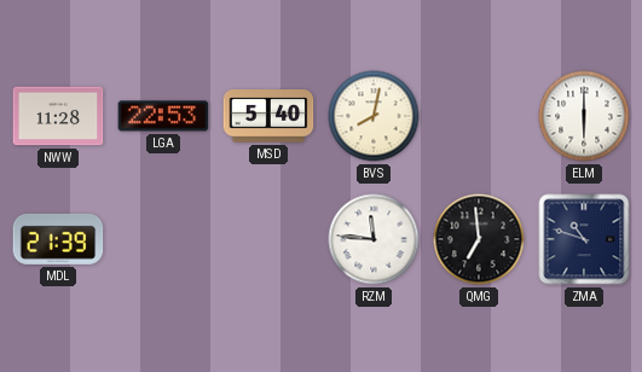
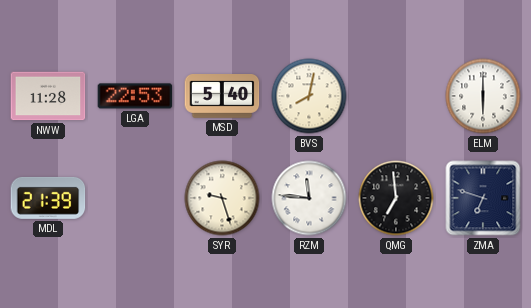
SYR: none -> 9:27 (222, 198)
ZMA: 10:48 -> 6:48 (483, 198)
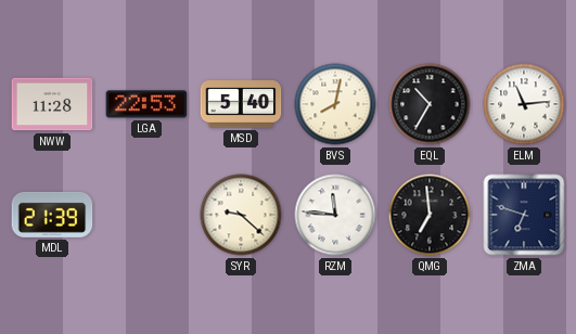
EQL: none -> 10:35 (430, 104)
ELM: 6:00 -> 11:14 (524, 104)
SYR: 9:27 -> 9:22 (241, 215)
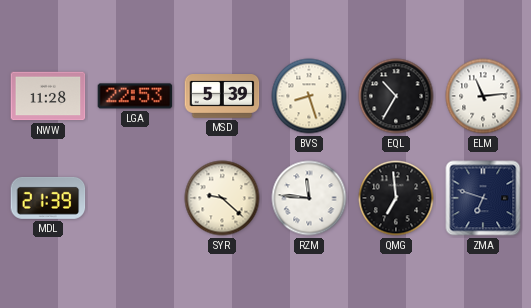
MSD: 5:40 -> 5:39 (222, 97)
BVS: 8:02 -> 8:27 (309, 96)
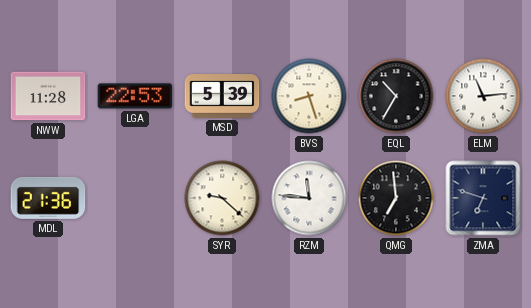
MDL: 21:39 -> 21:36 (48, 198)
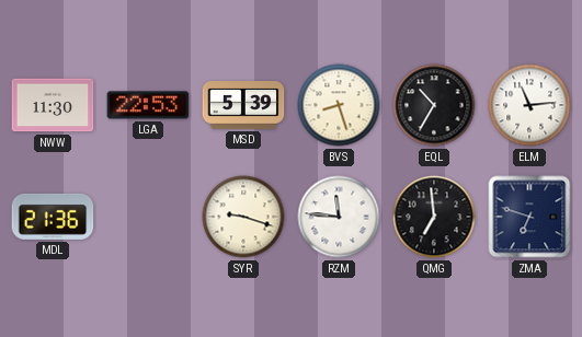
NWW: 11:28 -> 11:30 (53, 105)
SYR: 9:22 -> 9:18 (243, 217)
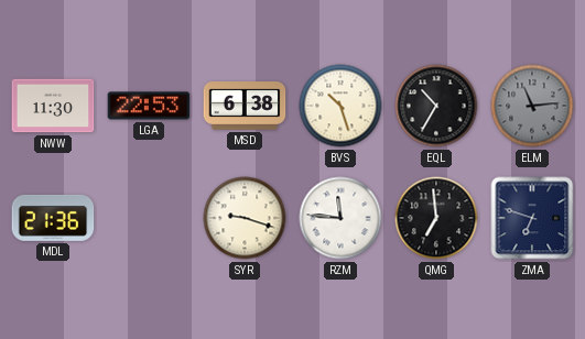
MSD: 5:39 -> 6:38 (245, 107)
BVS: 8:27 -> 10:27 (340, 106)
ELM dial: white -> grey (532, 106)
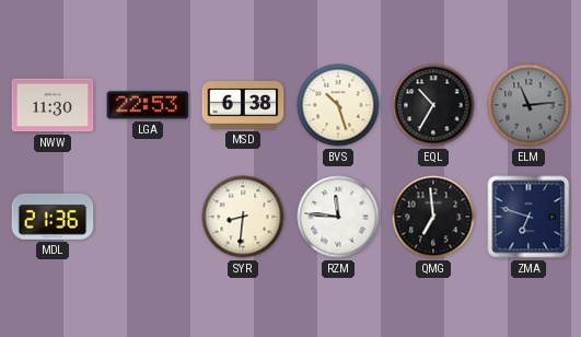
SYR: 9:18 -> 8:31 (243, 217)
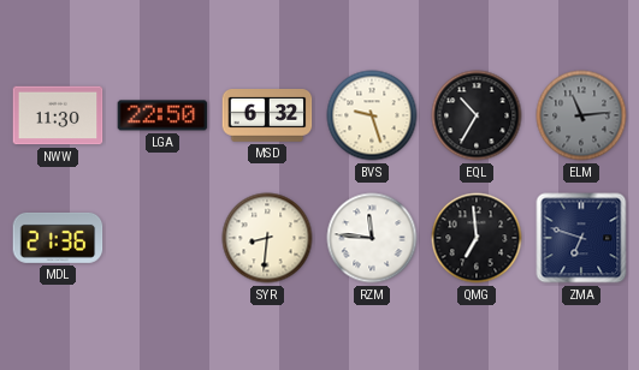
LGA: 22:53 -> 22:50 (162, 115)
MSD: 6:38 -> 6:32 (267, 117)
BVS: 10:27 -> 9:27 (372, 115)
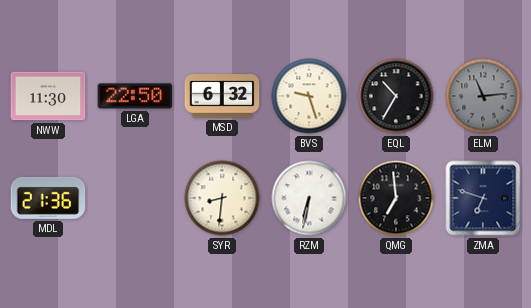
RZM: 11:46 -> 6:32 (309, 198)
